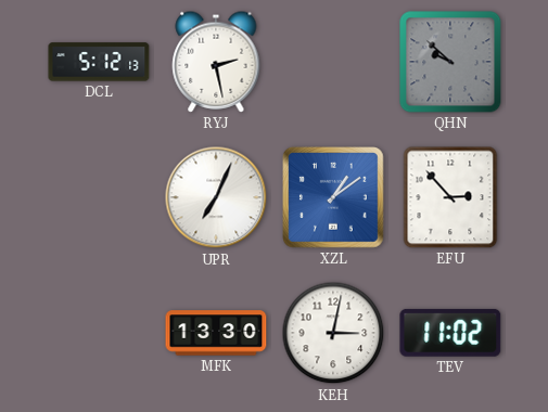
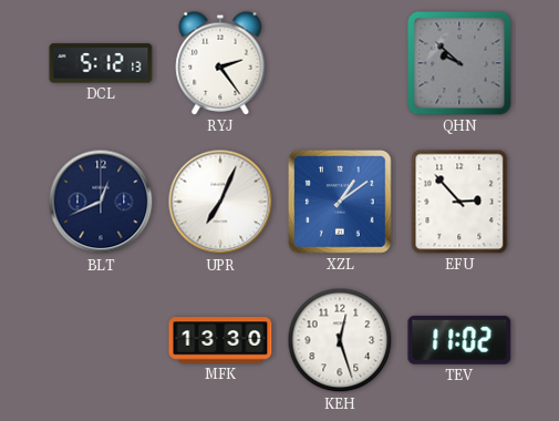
RYJ: 2:28 -> 2:24 (220, 63)
BLT: none -> 12:41 (101, 202)
KEH: 3:02 -> 12:27 (340, 340)
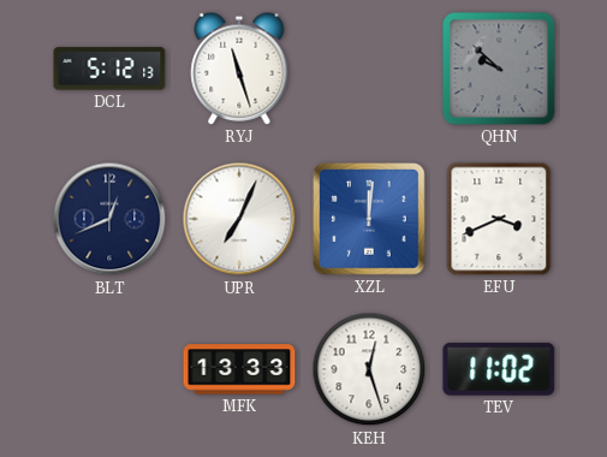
RYJ: 2:24 -> 11:27 (239, 69)
XZL: 1:09 -> 12:01 (370, 220)
EFU: 2:53 -> 3:41 (499, 219)
MFK: 13:30 -> 13:33 (239, 369)
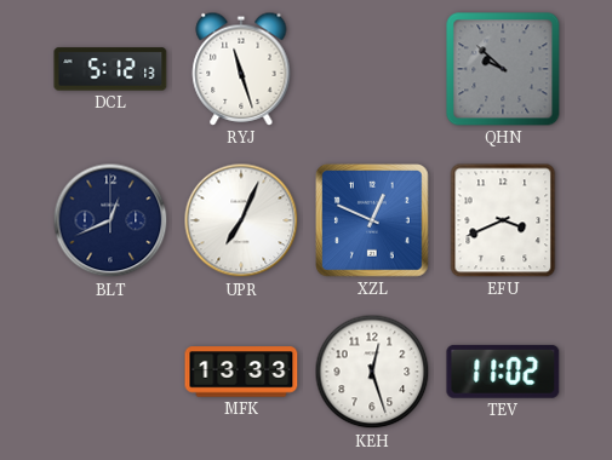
XZL: 12:01 -> 12:49 (373, 222)
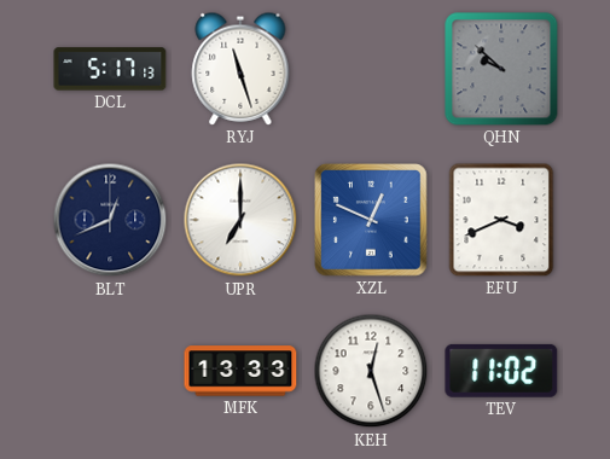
DCL: 5:12 -> 5:17 (110, 69)
UPR: 7:04 -> 7:00 (240, 220)
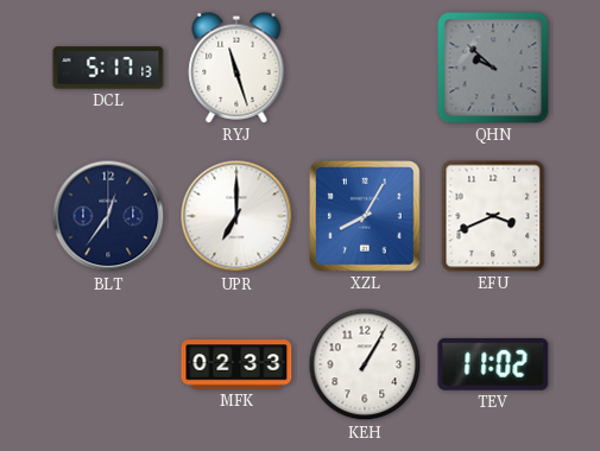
BLT: 12:41 -> 12:36 (108, 216)
XZL: 12:49 -> 8:05 (366, 217)
MFK: 13:33 -> 02:33 (236, 364)
KEH: 12:27 -> 1:05 (365, 364)
